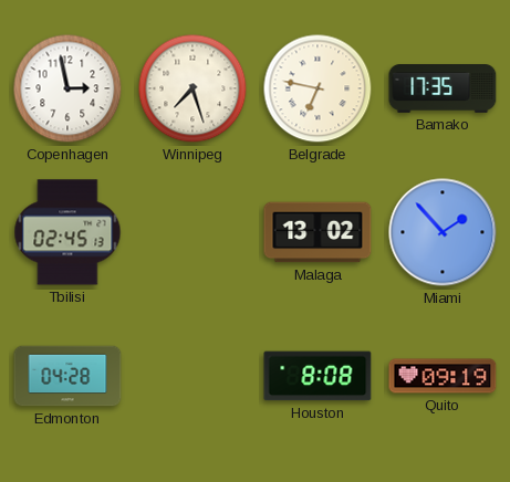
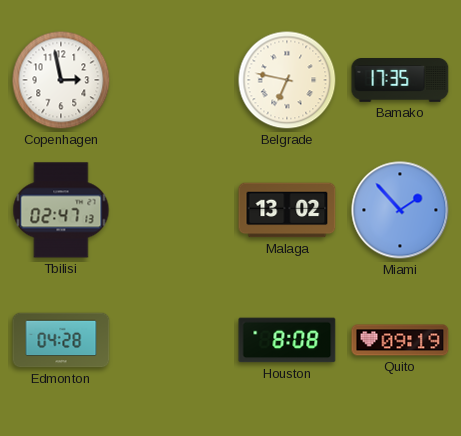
Winnipeg: 7:27 -> none (192, 88)
Tbilisi: 02:45 -> 02:47 (61, 210)
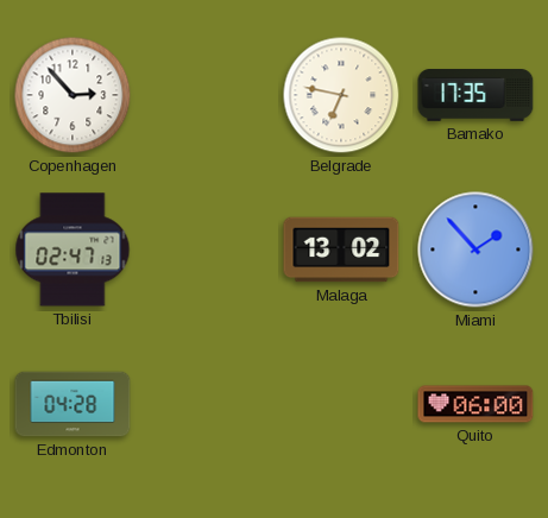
Copenhagen: 2:58 -> 2:53 (73, 95)
Houston: 8:08 -> none (287, 340)
Quito: 09:19 -> 06:00 (475, 404)
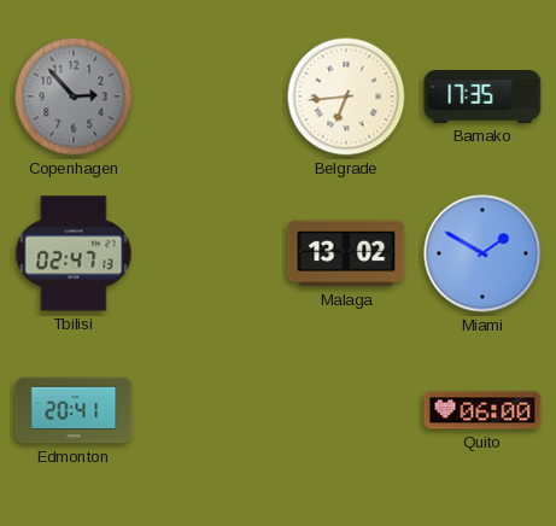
Copenhagen dial: white -> grey (74, 97)
Belgrade: 6:47 -> 6:44 (346, 97)
Miami: 1:53 -> 1:50 (482, 253)
Edmonton: 04:28 -> 20:41 (74, 410)
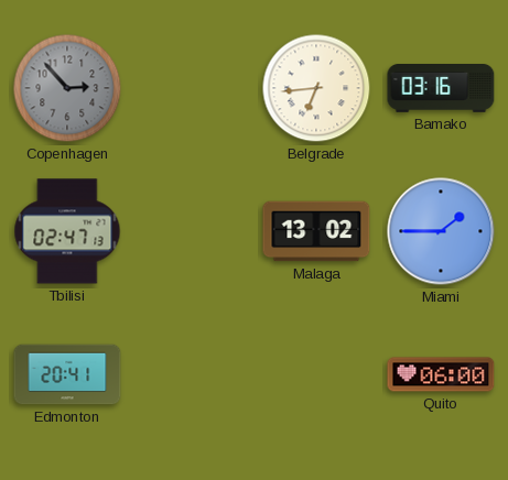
Bamako: 17:35 -> 03:16 (441, 89)
Miami: 1:50 -> 1:45 (441, 231)
